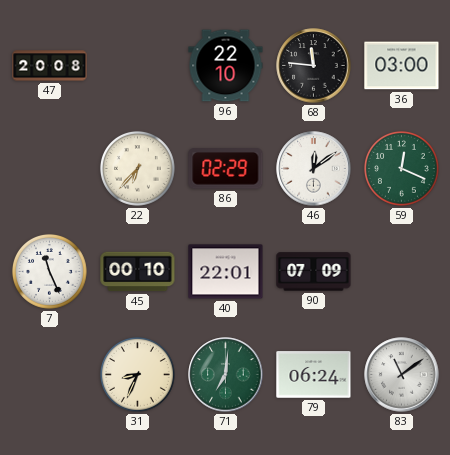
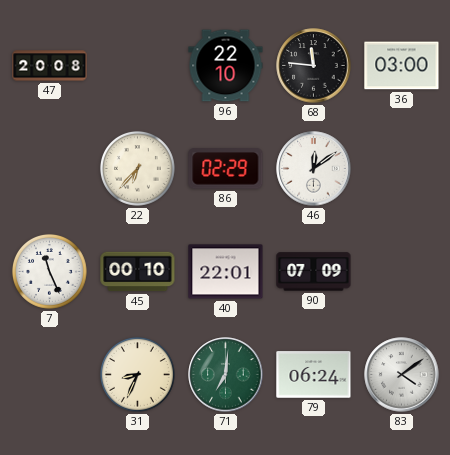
59: 12:19 -> none (401, 168)
83: 11:09 -> 4:09 (402, 375)
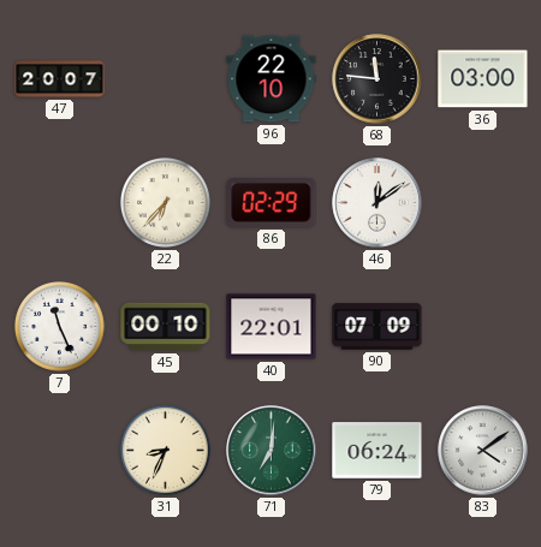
47: 20:08 -> 20:07 (60, 79)
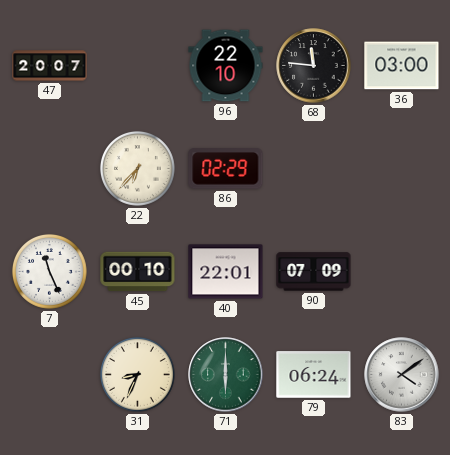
46: 12:09 -> none (377, 203)
71: 7:01 -> 6:00 (226, 375)
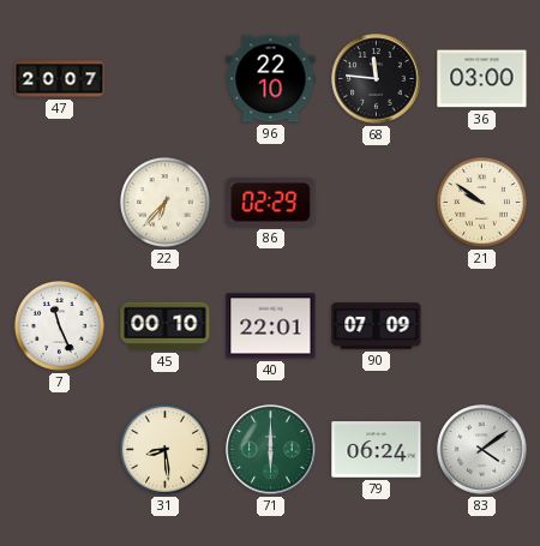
21: none -> 9:51 (481, 202)
31: 8:34 -> 8:29 (164, 449)
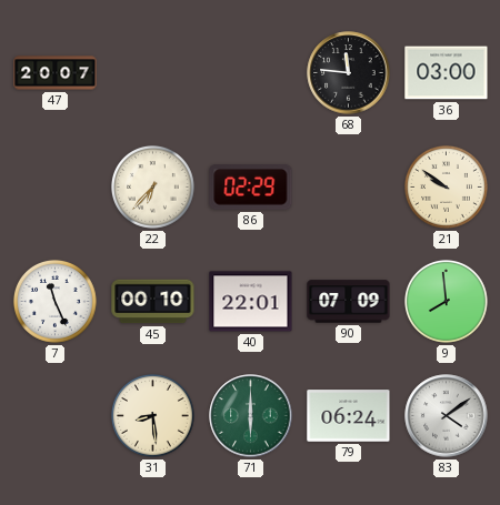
96: 22:10 -> none (271, 79)
9: none -> 7:59 (446, 301)
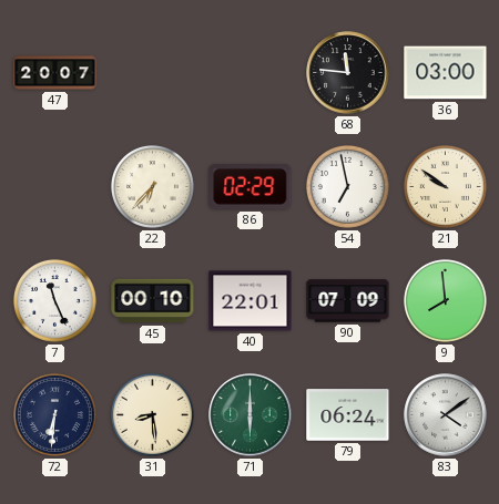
54: none -> 6:58 (347, 186)
72: none -> 6:31 (54, 414)
